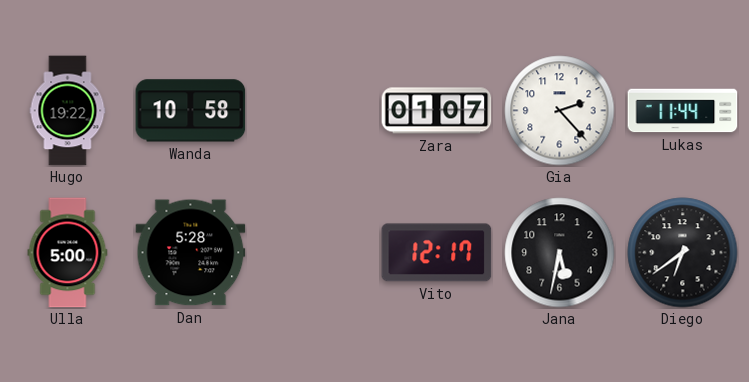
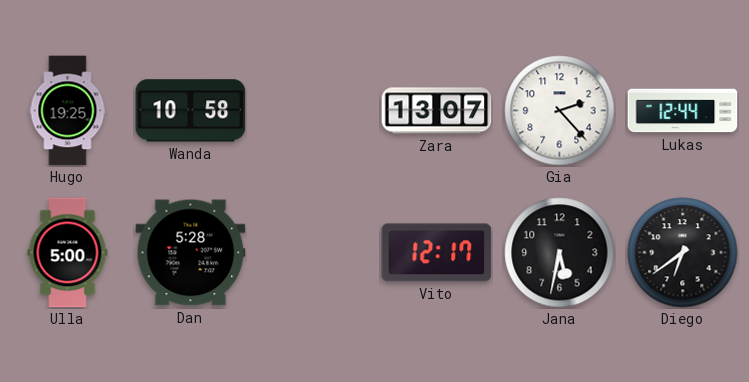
Hugo: 19:22 -> 19:25 (68, 111)
Zara: 01:07 -> 13:07 (437, 111)
Lukas: 11:44 -> 12:44 (683, 111)
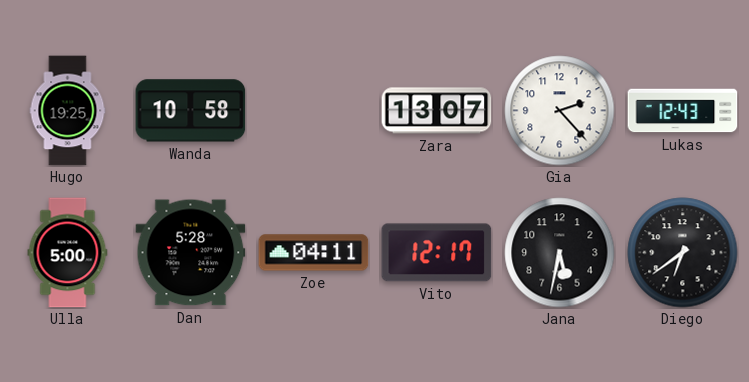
Lukas: 12:44 -> 12:43 (683, 111)
Zoe: none -> 04:11 (314, 253)
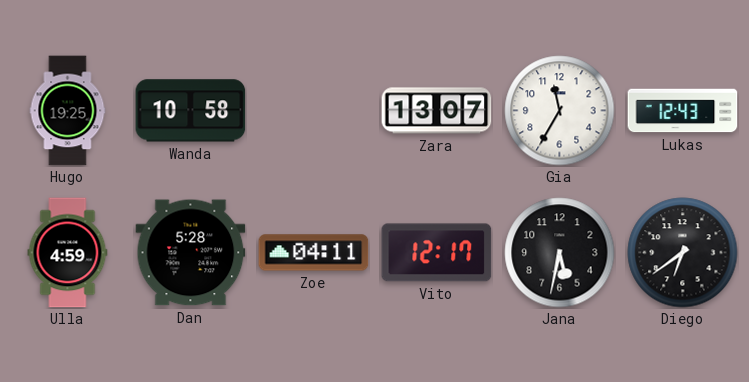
Gia: 2:23 -> 11:35 (560, 111)
Ulla: 5:00 -> 4:59 (68, 253)
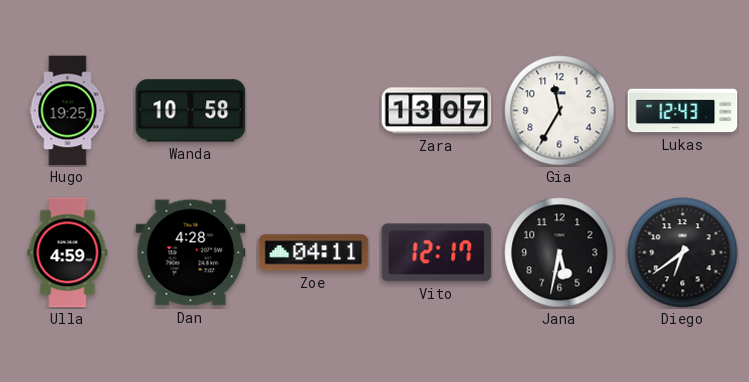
Dan: 5:28 -> 4:28 (191, 253)
